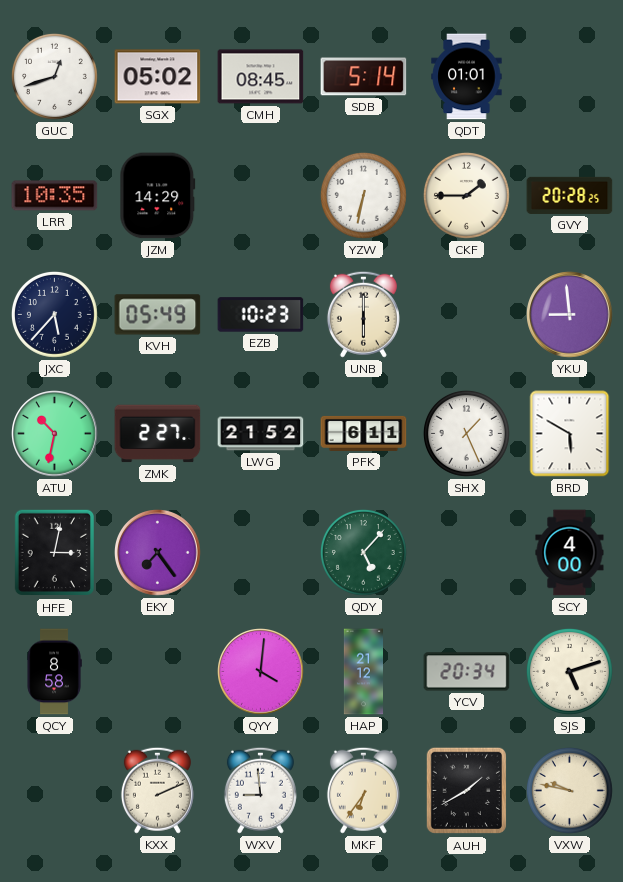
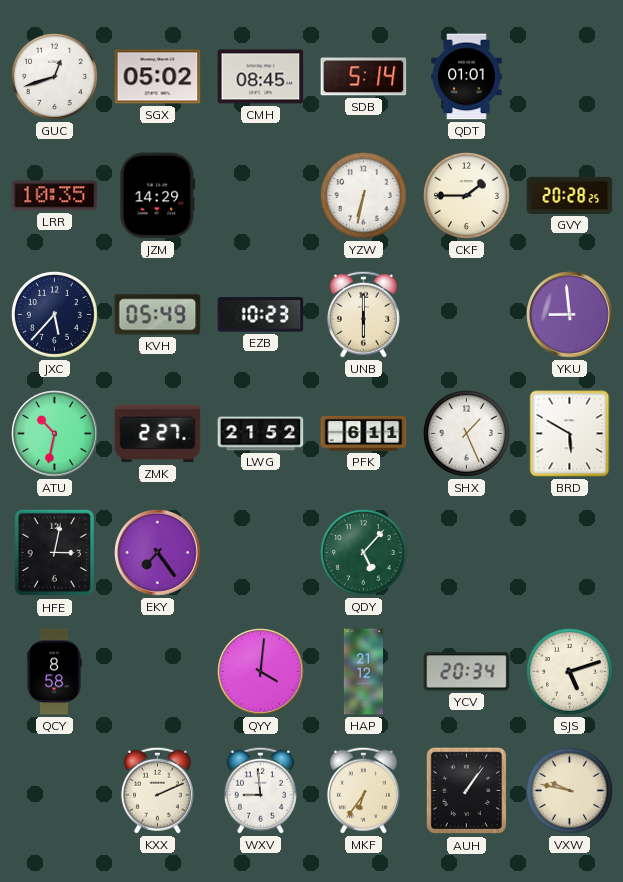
SCY: 4:00 -> none (570, 553)
AUH: 1:40 -> 1:06 (466, 791)
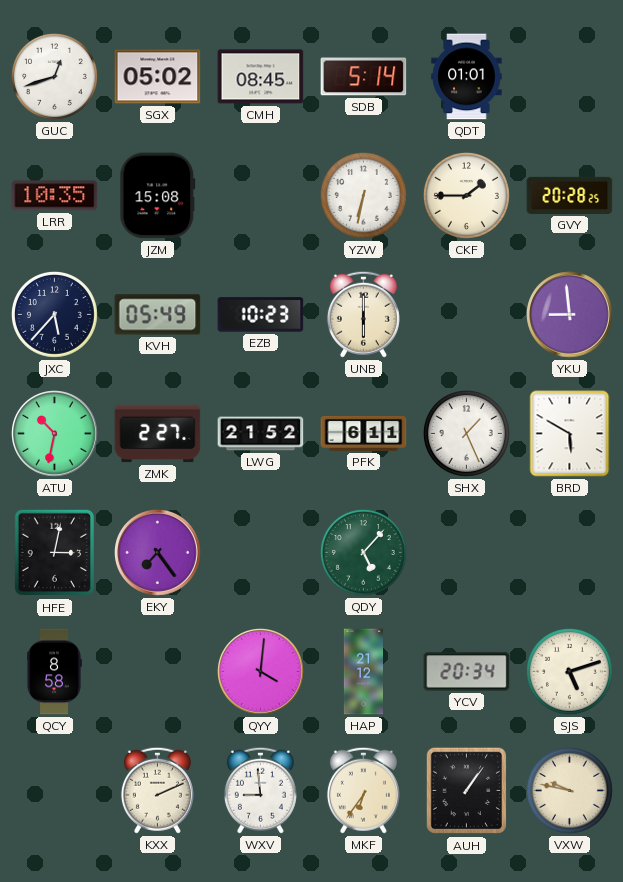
JZM: 14:29 -> 15:08 (158, 196)
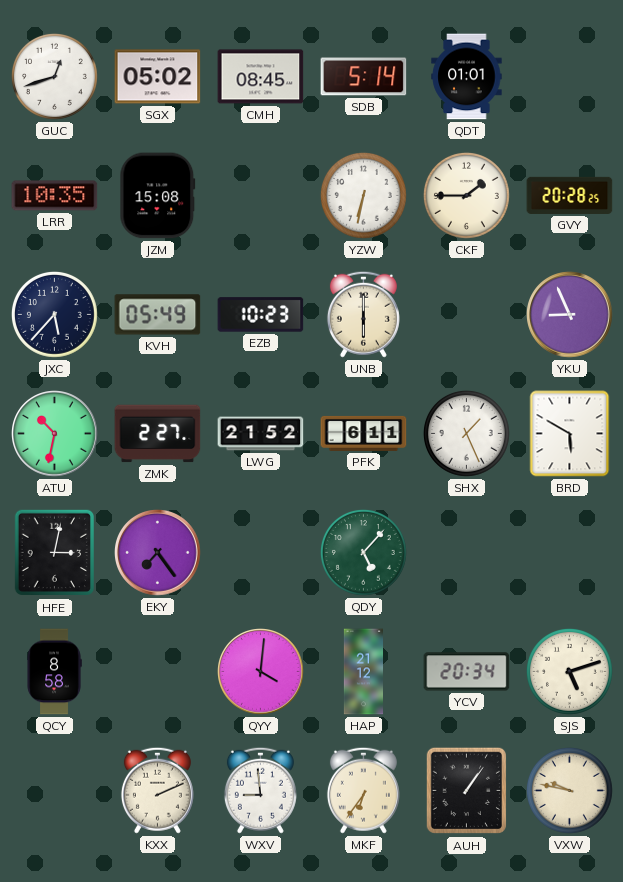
YKU: 8:59 -> 8:56 (570, 315)
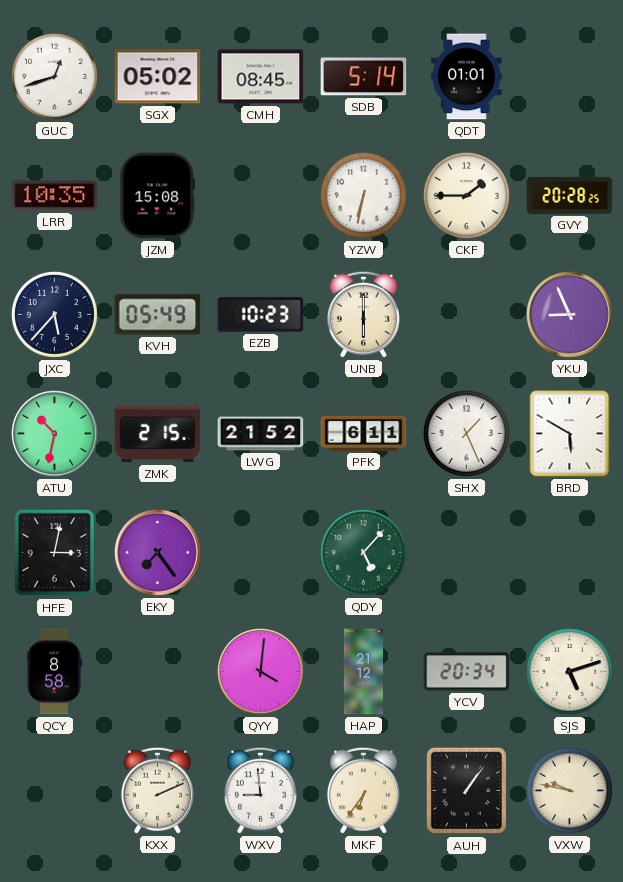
ZMK: 2:27 -> 2:15 (158, 434)
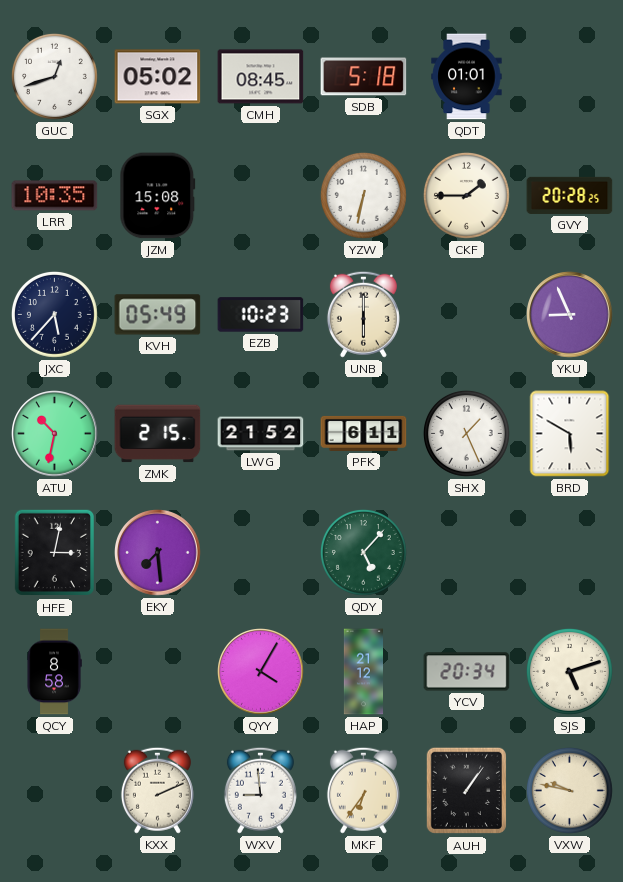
SDB: 5:14 -> 5:18 (364, 77)
EKY: 7:24 -> 7:29 (158, 553)
QYY: 4:01 -> 4:05 (261, 672)
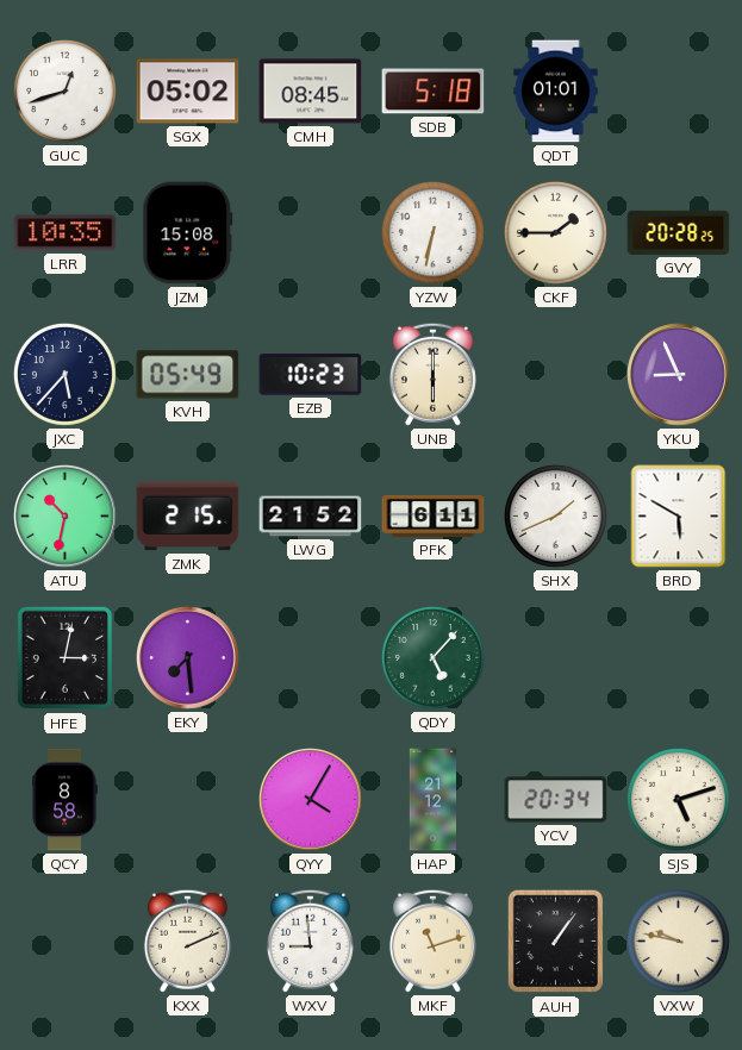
SHX: 1:26 -> 1:41 (555, 515)
MKF: 6:36 -> 11:12 (432, 940)
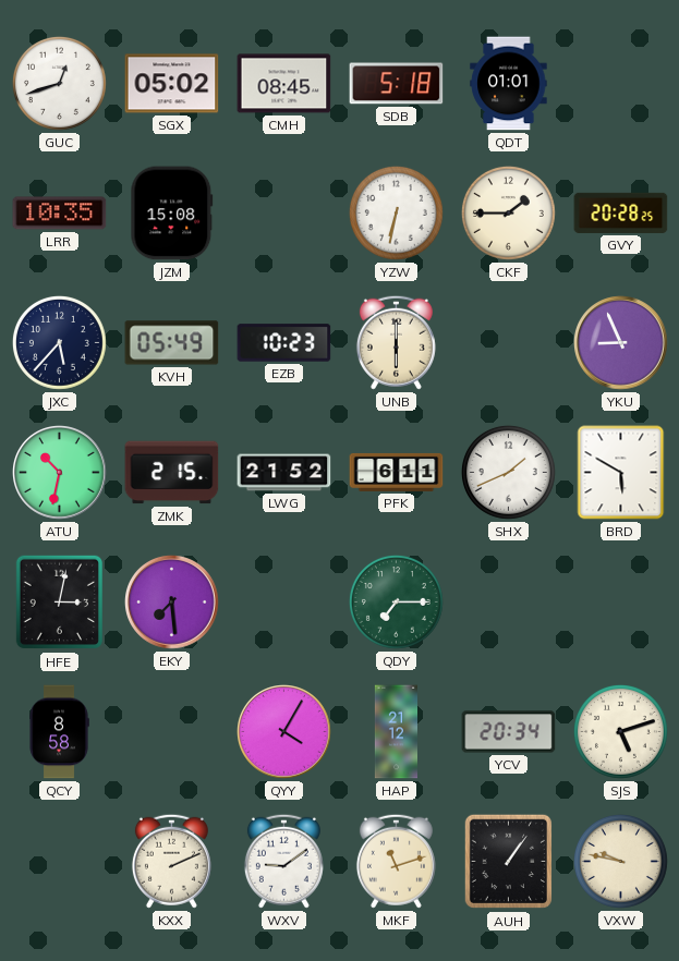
QDY: 5:07 -> 7:15 (396, 601)
WXV: 8:59 -> 9:09 (283, 861)
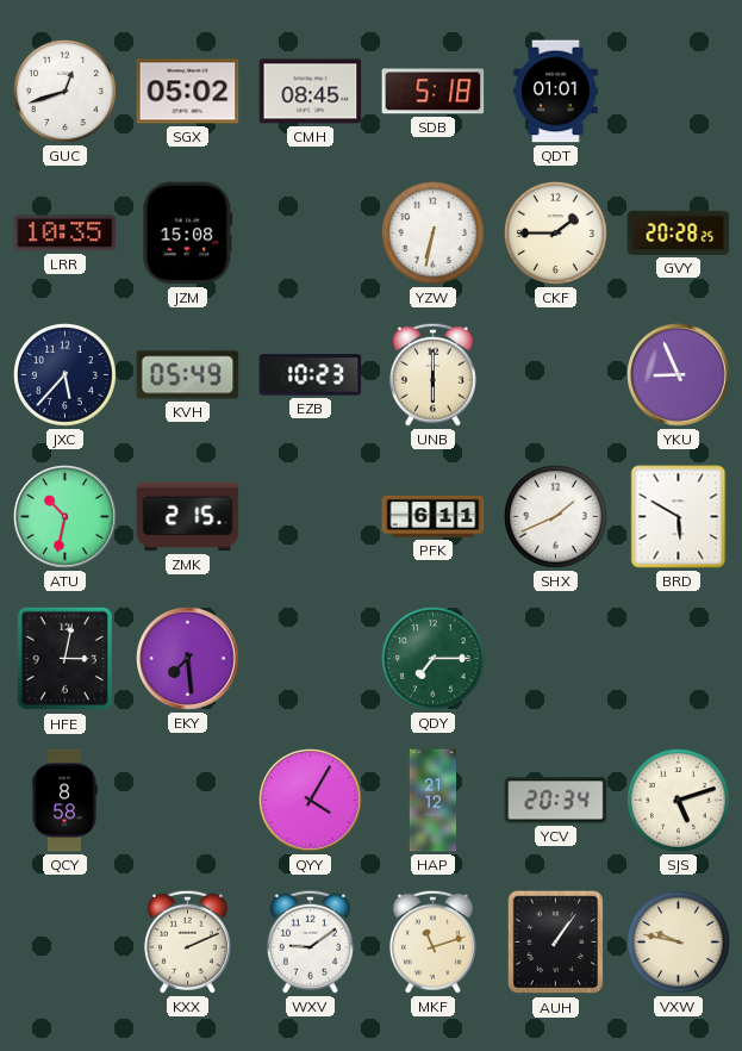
LWG: 21:52 -> none (284, 473)
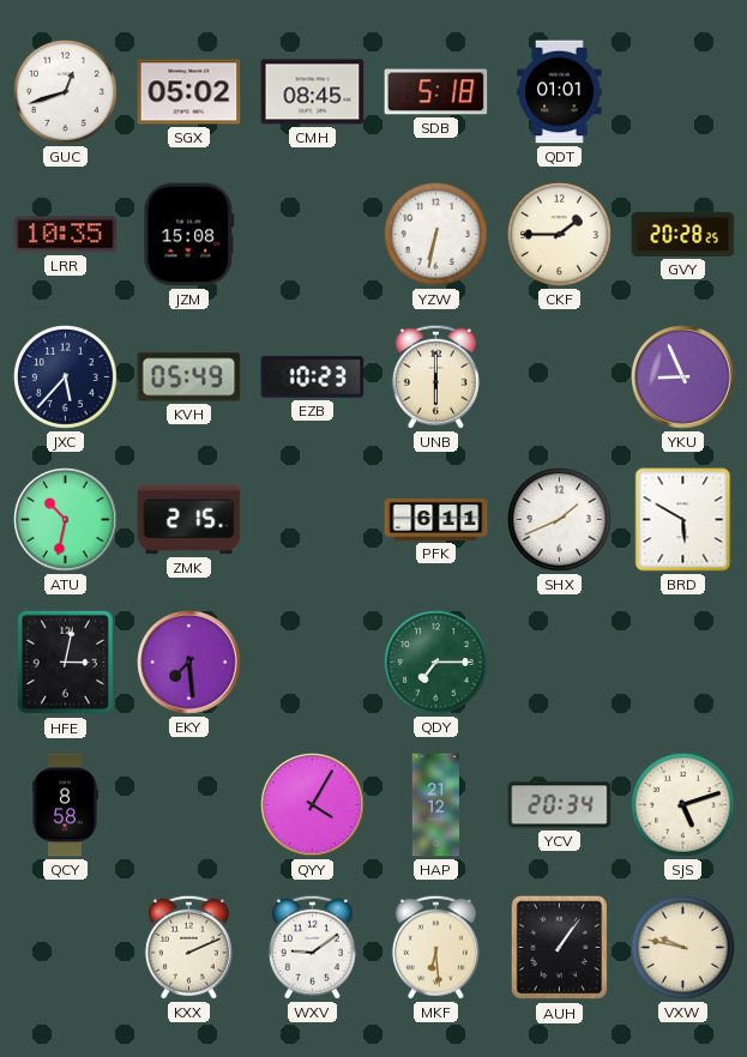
MKF: 11:12 -> 6:29 (435, 947)
